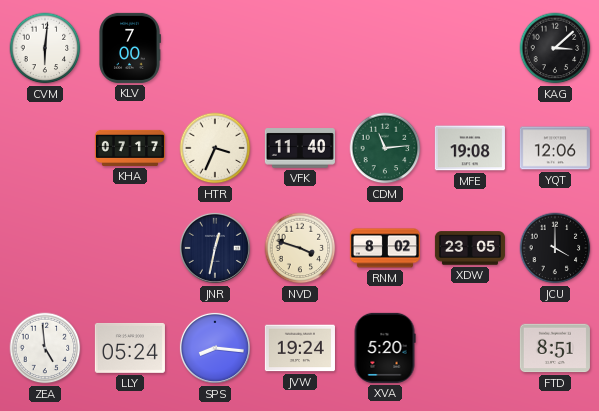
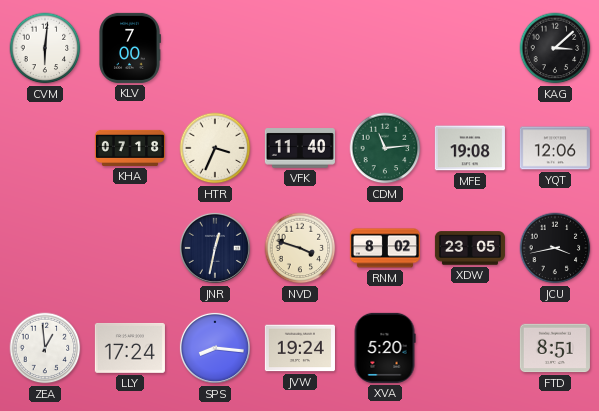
KHA: 07:17 -> 07:18 (130, 148)
JCU: 4:00 -> 3:43 (555, 248)
ZEA: 4:59 -> 12:59 (45, 348)
LLY: 05:24 -> 17:24 (130, 348)
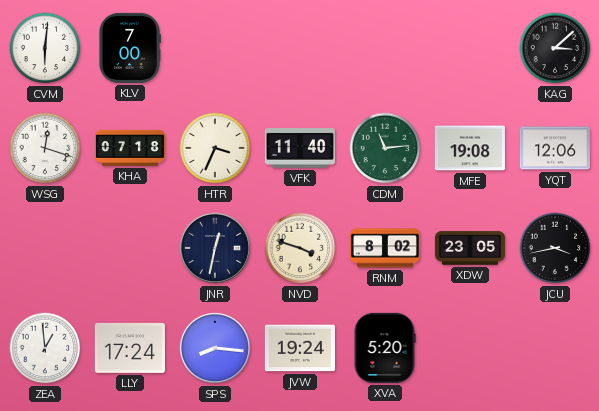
WSG: none -> 12:18 (45, 148)
FTD: 8:51 -> none (555, 348)
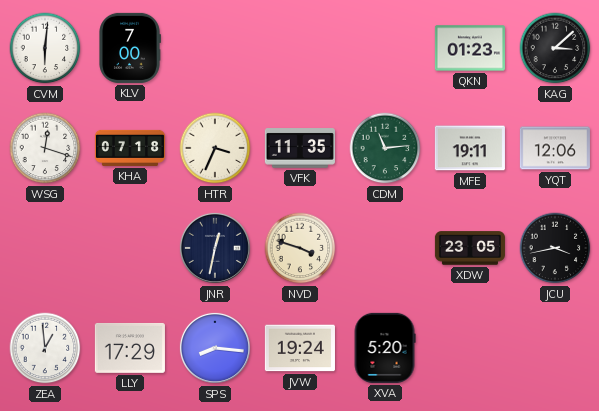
QKN: none -> 01:23 (470, 48)
VFK: 11:40 -> 11:35 (300, 148)
MFE: 19:08 -> 19:11 (470, 148)
RNM: 8:02 -> none (385, 248)
LLY: 17:24 -> 17:29 (130, 348)
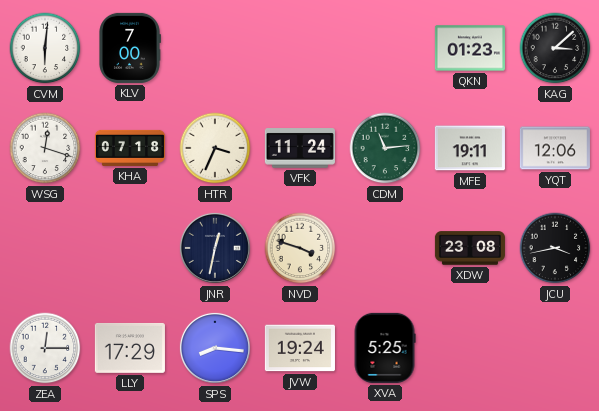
VFK: 11:35 -> 11:24 (300, 148)
XDW: 23:05 -> 23:08 (470, 248)
ZEA: 12:59 -> 12:15 (45, 348)
XVA: 5:20 -> 5:25 (385, 348)
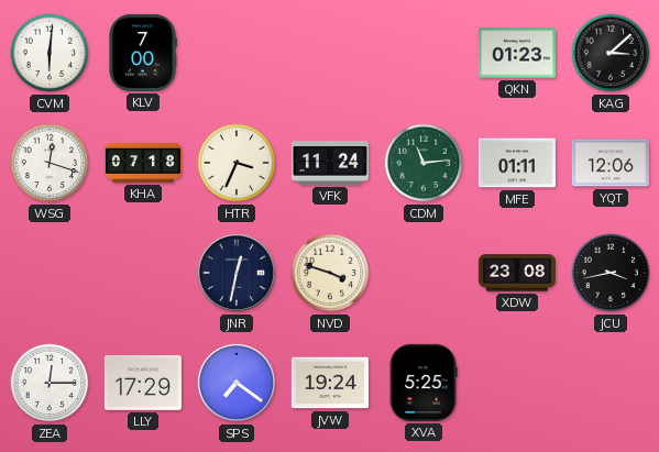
MFE: 19:11 -> 01:11 (517, 163)
SPS: 8:16 -> 7:21 (237, 383)
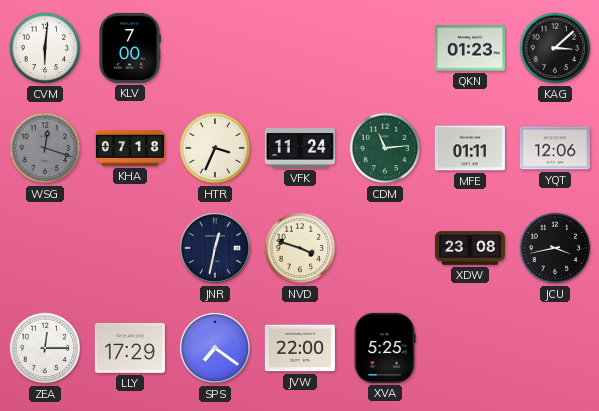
WSG dial: white -> grey (45, 148)
JVW: 19:24 -> 22:00 (300, 348)
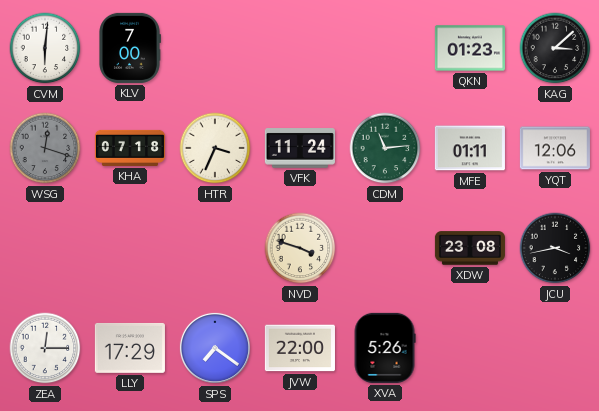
JNR: 12:32 -> none (215, 248)
XVA: 5:25 -> 5:26 (385, 348)
